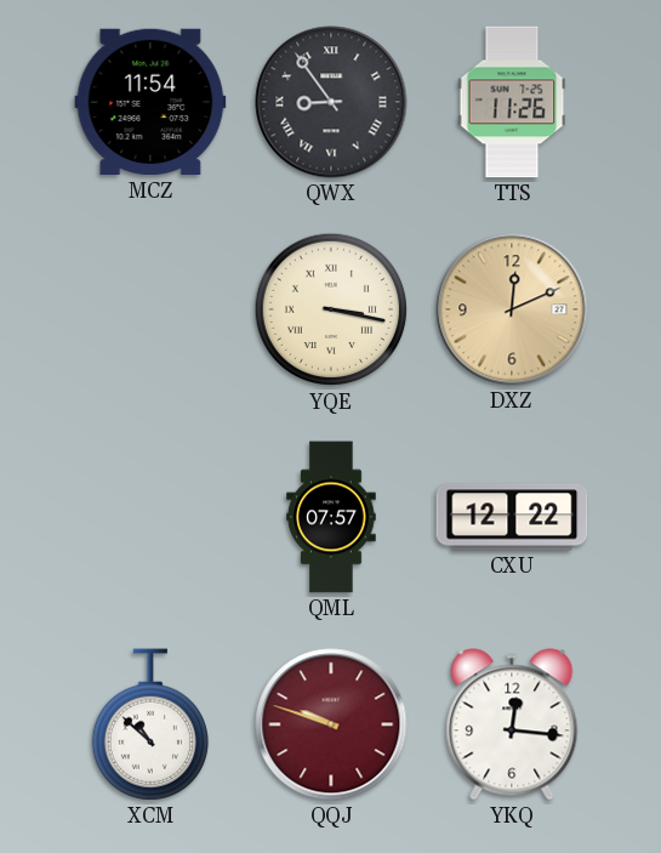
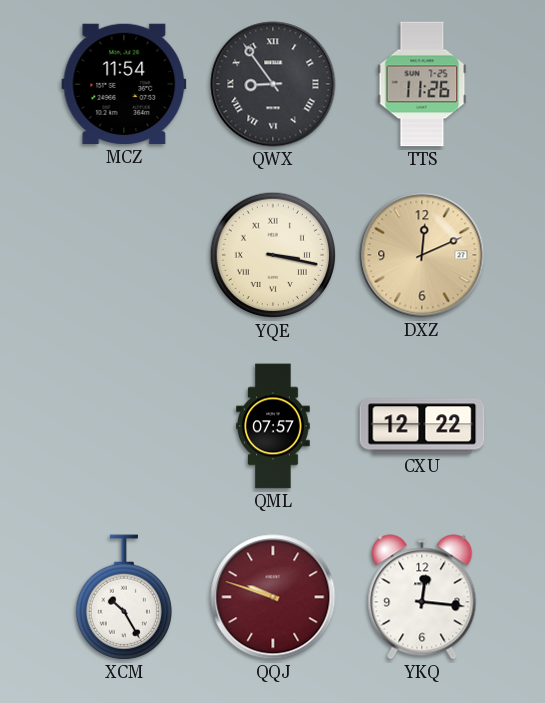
XCM: 10:52 -> 10:25 (123, 597)
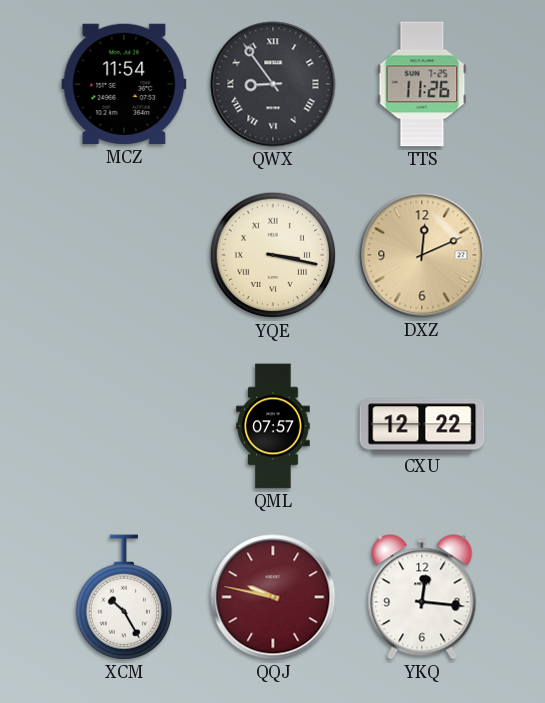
QQJ: 9:48 -> 9:47 (273, 597)
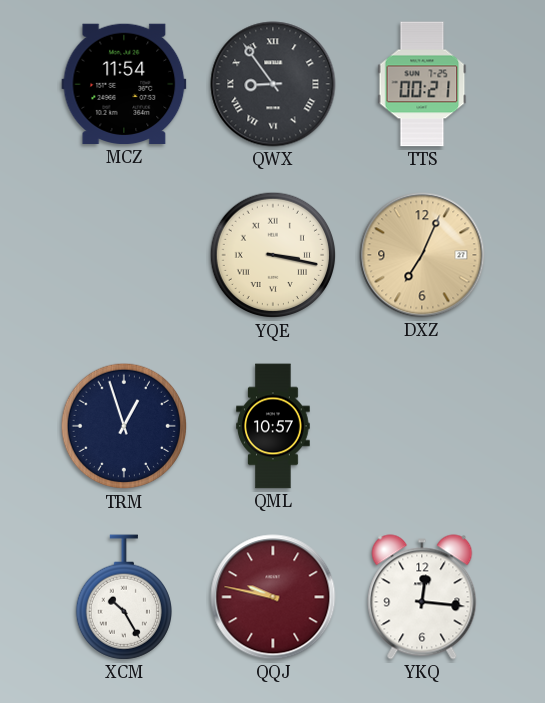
TTS: 11:26 -> 00:21 (422, 84)
DXZ: 12:11 -> 7:04 (422, 255)
TRM: none -> 12:57 (124, 426)
QML: 07:57 -> 10:57 (273, 426)
CXU: 12:22 -> none (422, 426)
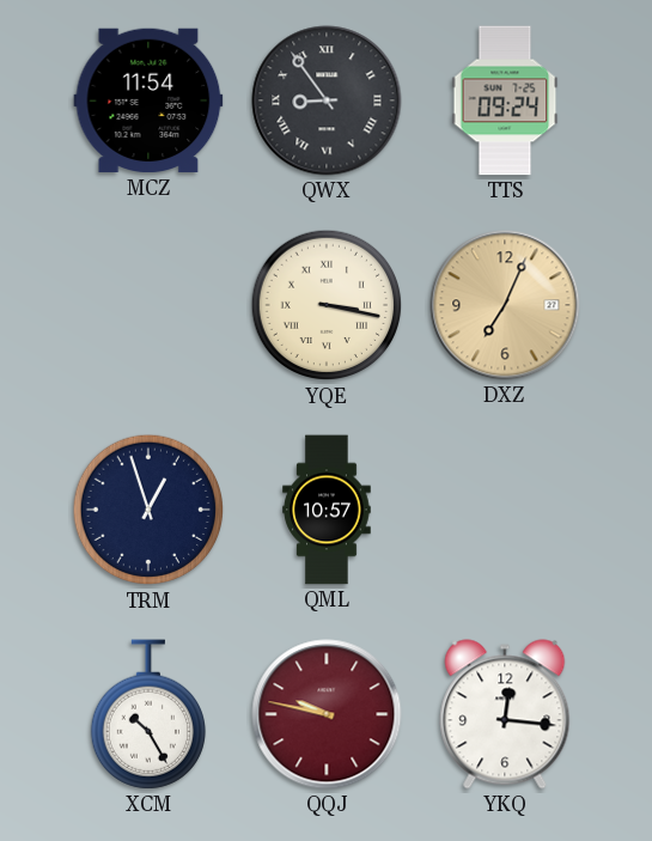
TTS: 00:21 -> 09:24 (505, 100)
